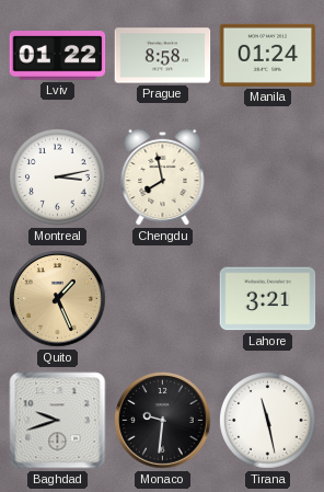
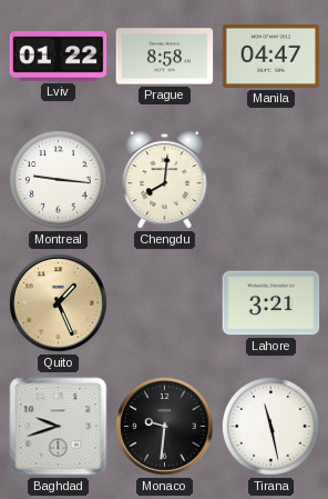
Manila: 01:24 -> 04:47 (271, 56)
Montreal: 3:13 -> 9:16 (59, 180)
Chengdu: 7:58 -> 8:01 (165, 179)
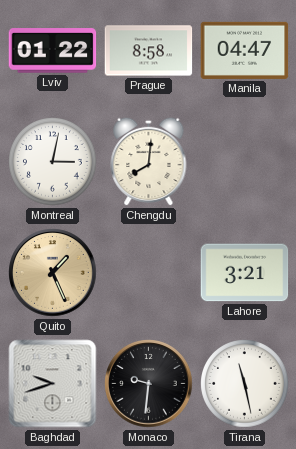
Montreal: 9:16 -> 3:02 (53, 162)
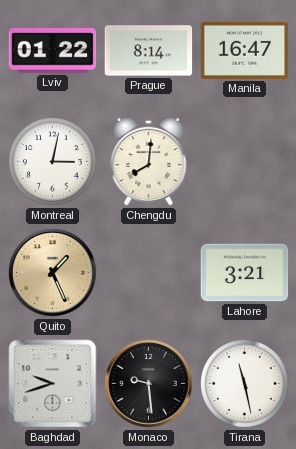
Prague: 8:58 -> 8:14 (149, 51)
Manila: 04:47 -> 16:47 (245, 50)
Monaco: 9:31 -> 9:29 (149, 384)
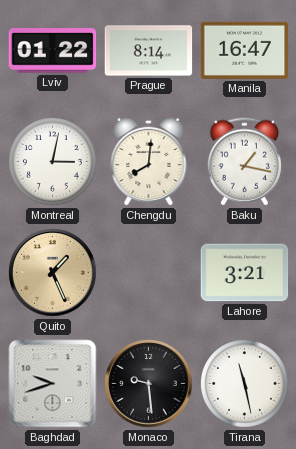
Baku: none -> 1:17 (244, 162)
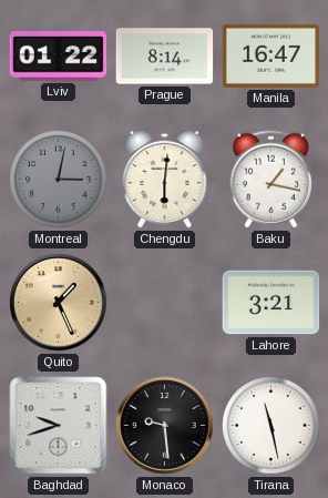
Montreal dial: white -> grey (59, 180)
Chengdu: 8:01 -> 6:01 (165, 179)
